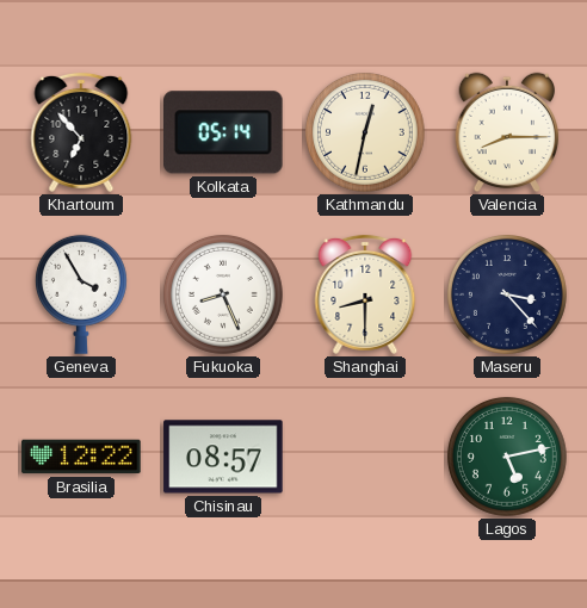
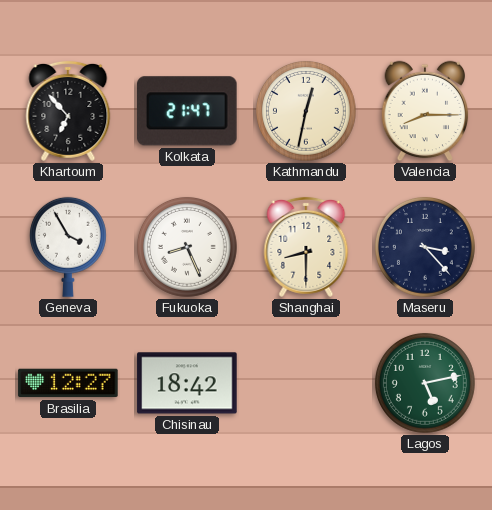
Kolkata: 05:14 -> 21:47 (188, 111)
Brasilia: 12:22 -> 12:27 (68, 383)
Chisinau: 08:57 -> 18:42 (187, 383)
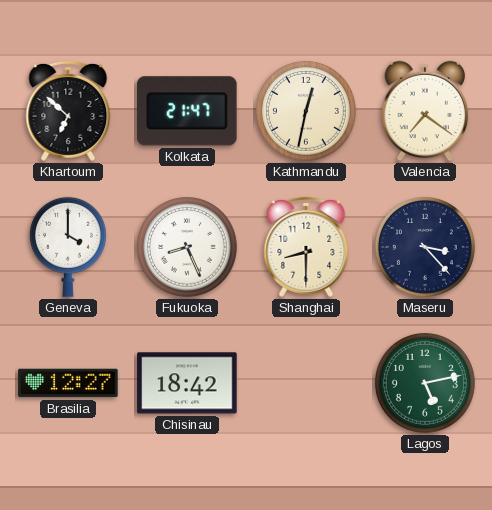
Khartoum: 6:53 -> 6:52 (68, 111)
Valencia: 8:15 -> 7:21 (425, 111)
Geneva: 3:55 -> 4:00 (68, 247)
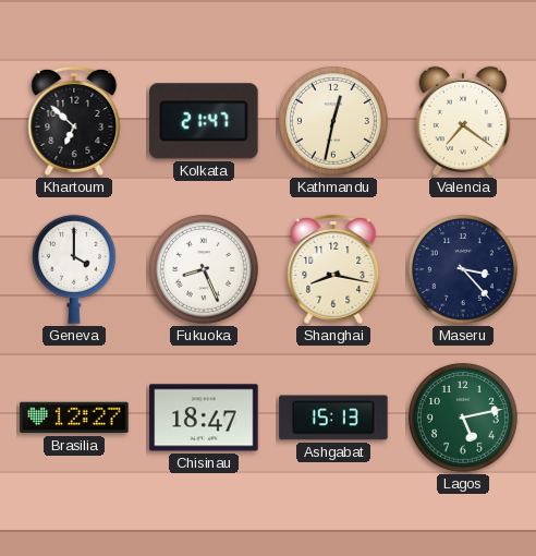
Shanghai: 8:30 -> 8:17 (333, 269)
Chisinau: 18:42 -> 18:47 (204, 418)
Ashgabat: none -> 15:13 (333, 418)
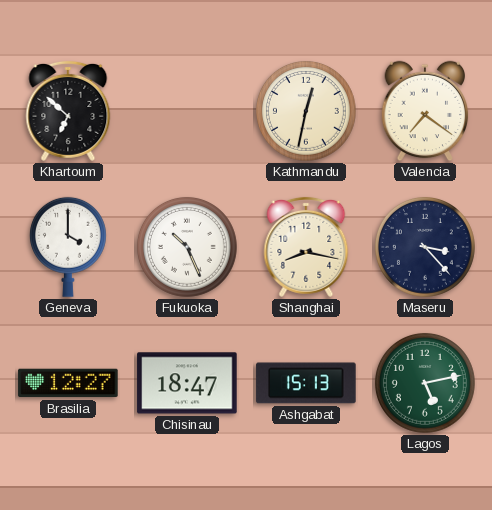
Kolkata: 21:47 -> none (205, 121)
Fukuoka: 8:26 -> 10:26 (187, 247)
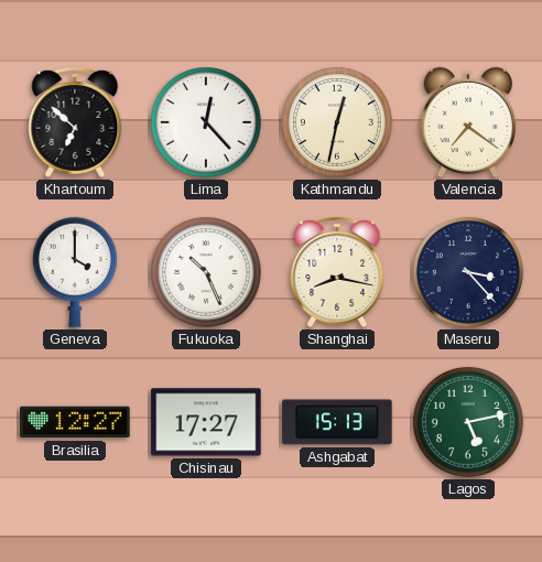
Lima: none -> 12:23 (206, 122)
Chisinau: 18:47 -> 17:27 (206, 422)
